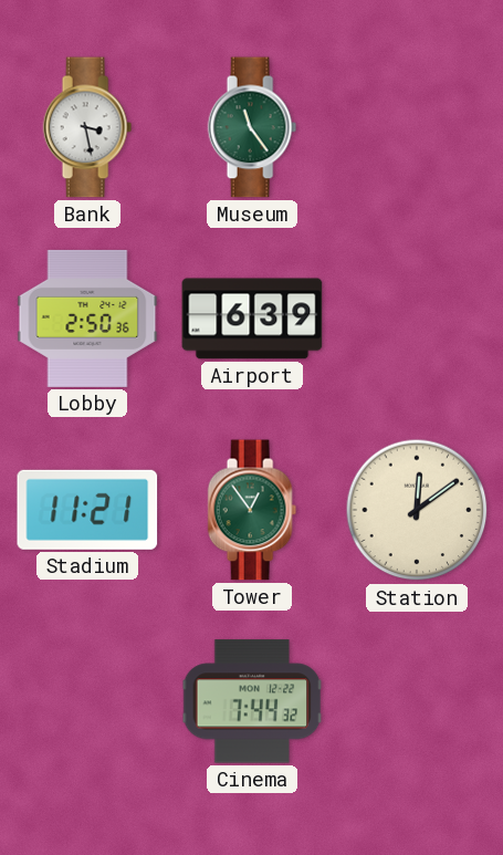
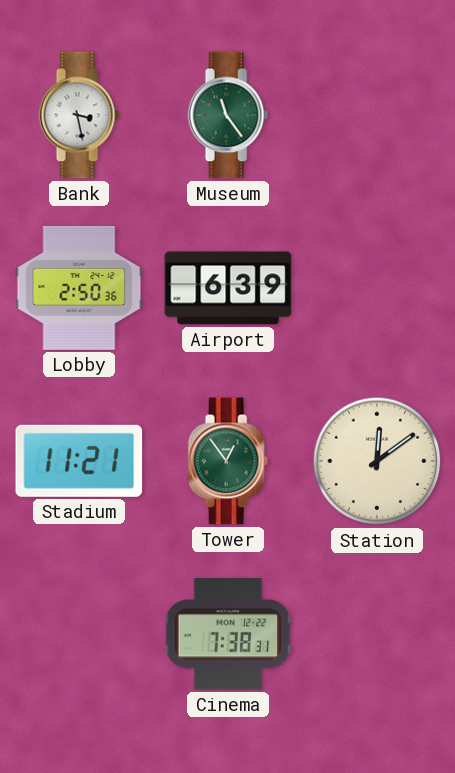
Cinema: 7:44 -> 7:38 (228, 634)
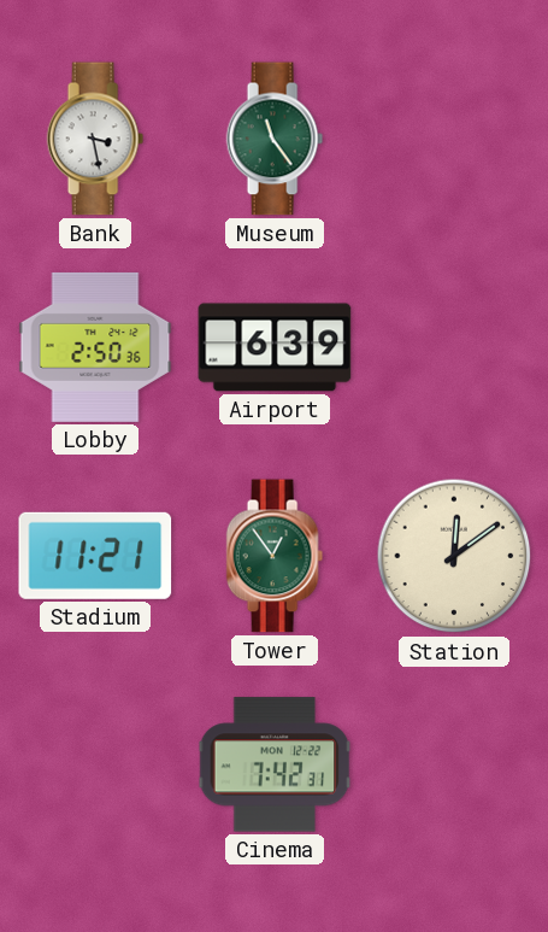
Cinema: 7:38 -> 7:42 (275, 764)
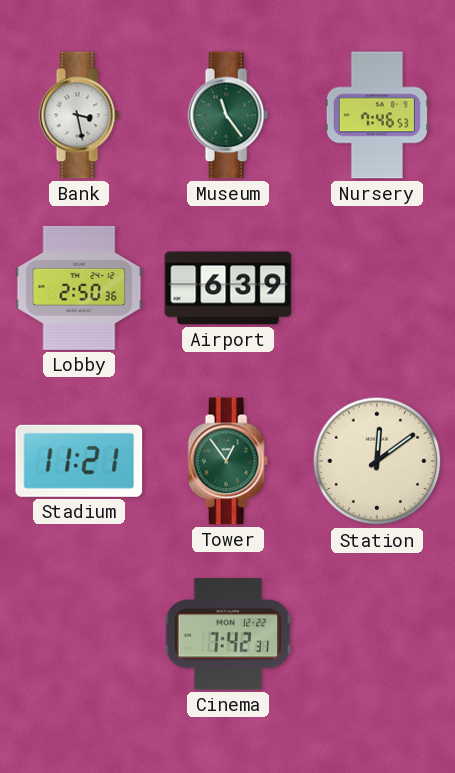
Nursery: none -> 7:46 (377, 115)
